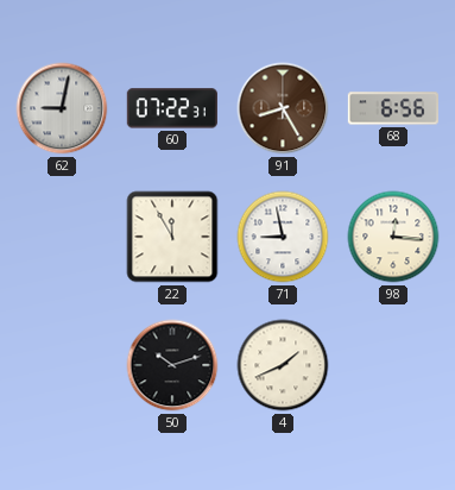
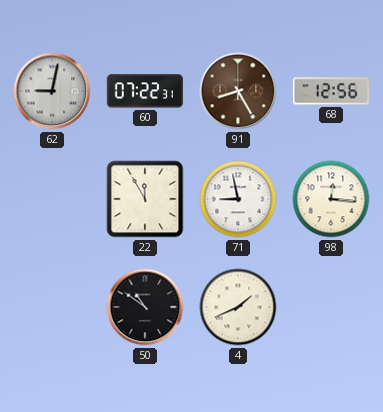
68: 6:56 -> 12:56 (331, 91)
50: 10:12 -> 10:51 (145, 307)
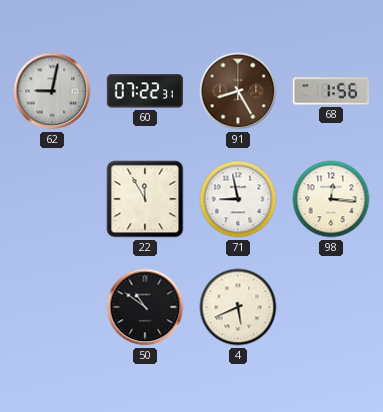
68: 12:56 -> 1:56 (331, 91)
4: 1:41 -> 5:41 (238, 307)
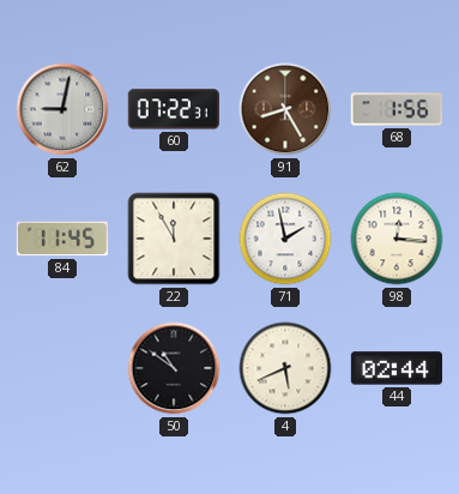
84: none -> 11:45 (62, 239)
71: 8:58 -> 1:58 (285, 239)
44: none -> 02:44 (397, 368)
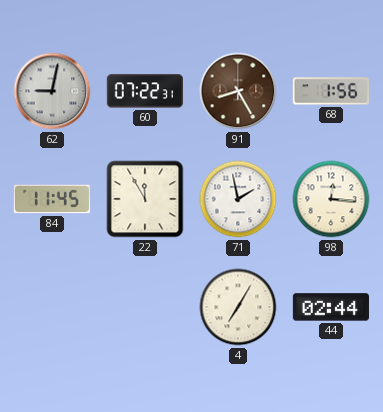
50: 10:51 -> none (174, 368)
4: 5:41 -> 7:05 (238, 307)
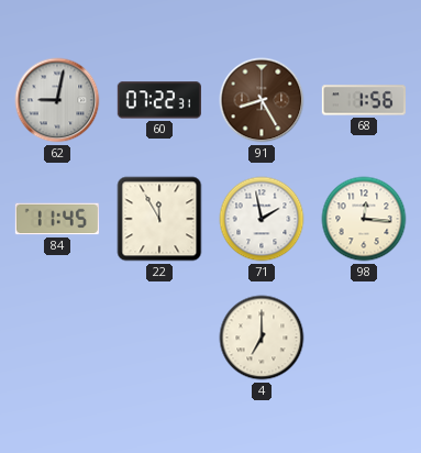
4: 7:05 -> 7:00 (262, 338)
44: 02:44 -> none (331, 307)
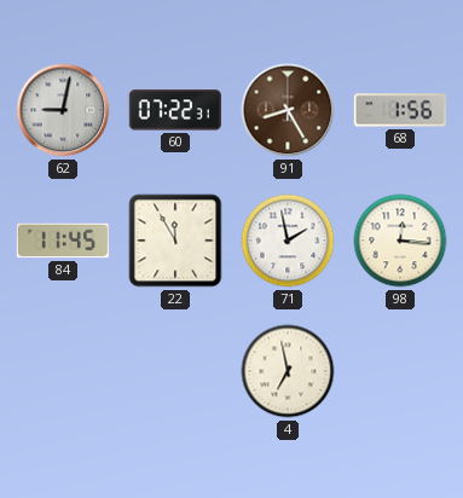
4: 7:00 -> 6:58 (288, 371)
